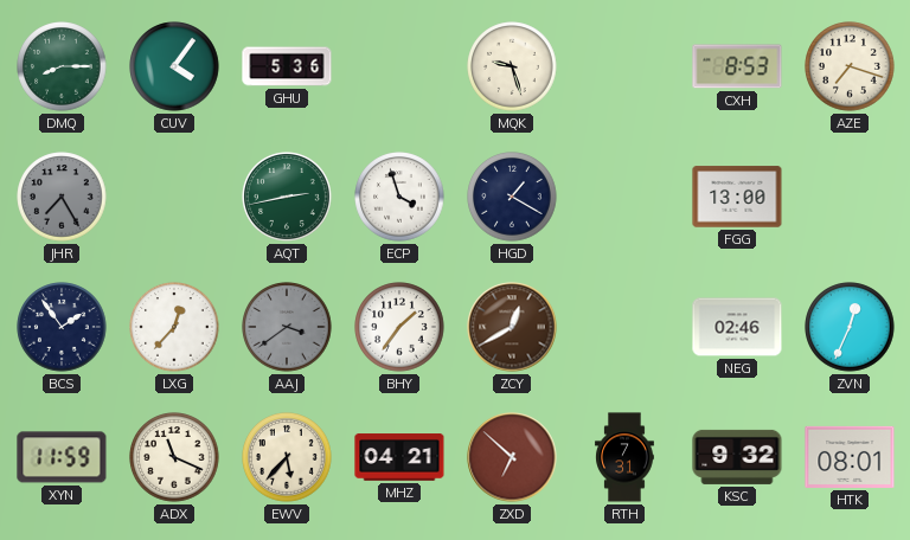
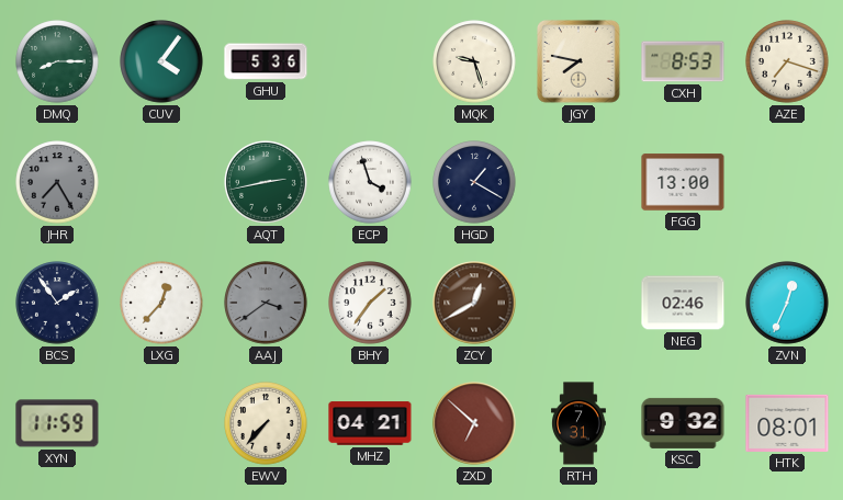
JGY: none -> 7:47 (580, 63)
ADX: 11:19 -> none (174, 457)
EWV: 5:37 -> 7:37 (266, 423)
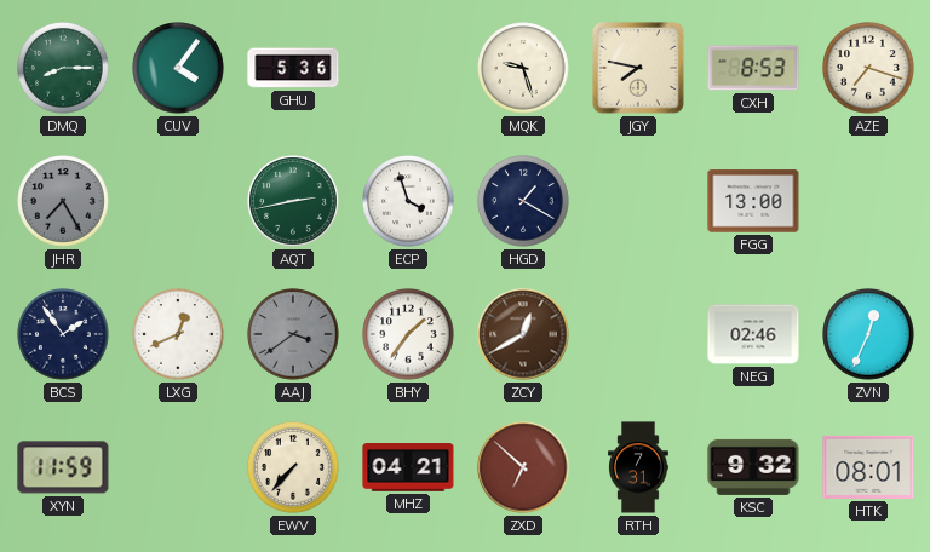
LXG: 12:37 -> 12:41 (178, 334)
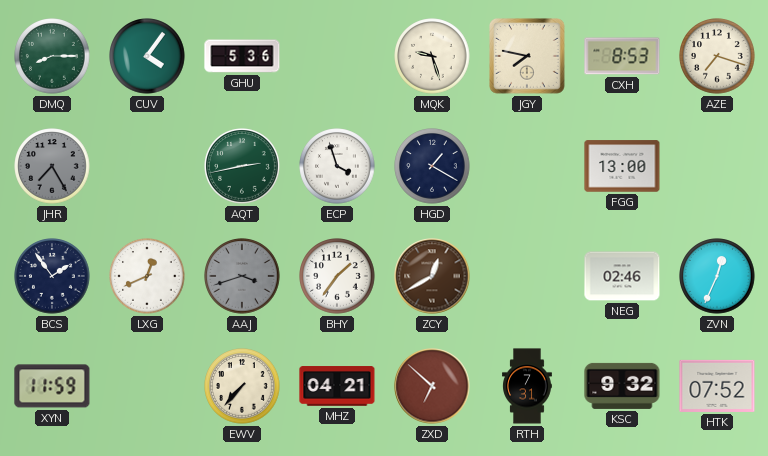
AAJ: 3:39 -> 3:42 (242, 276)
HTK: 08:01 -> 07:52 (717, 386)
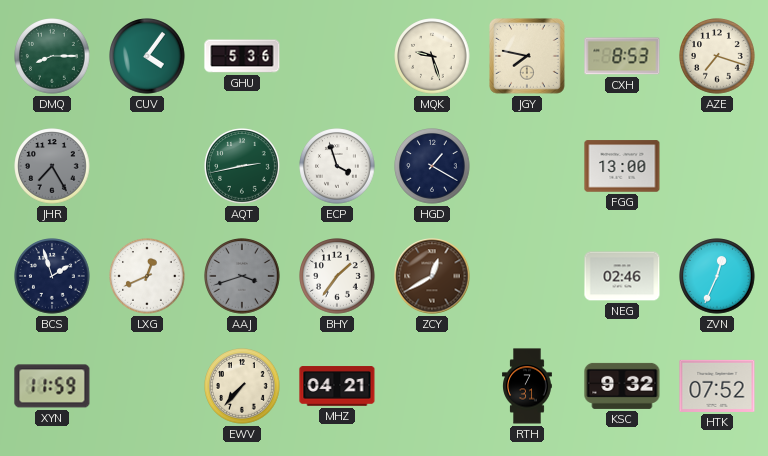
BCS: 1:54 -> 1:57 (52, 276)
ZXD: 6:52 -> none (432, 386)
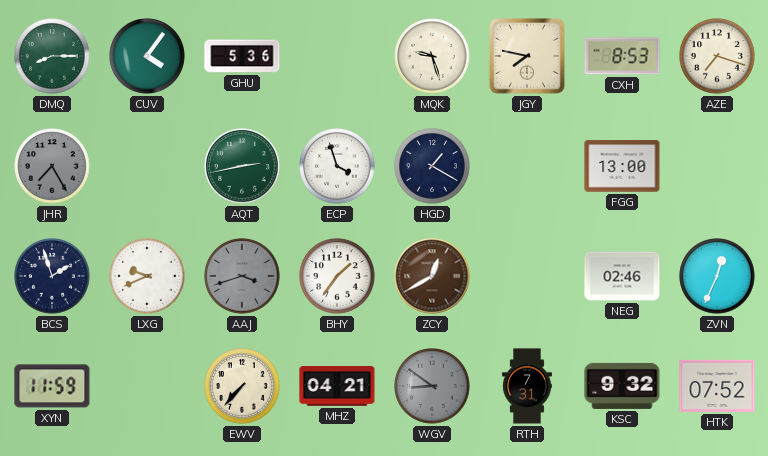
LXG: 12:41 -> 9:41 (147, 276)
WGV: none -> 8:51 (432, 386)
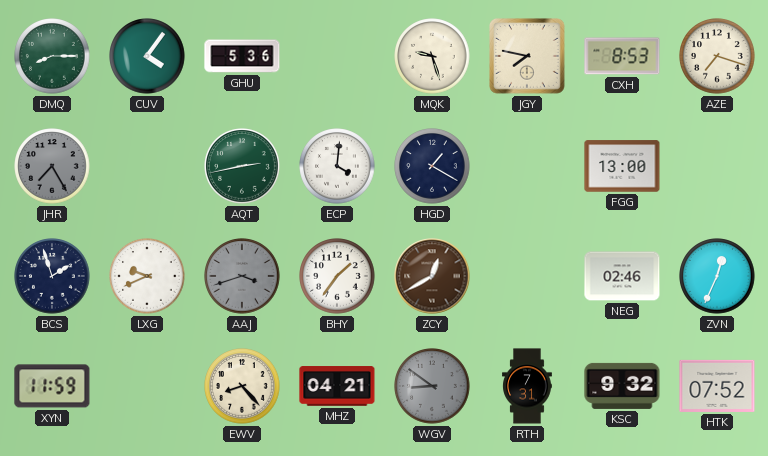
ECP: 3:57 -> 4:01 (337, 166)
EWV: 7:37 -> 8:23 (242, 386)
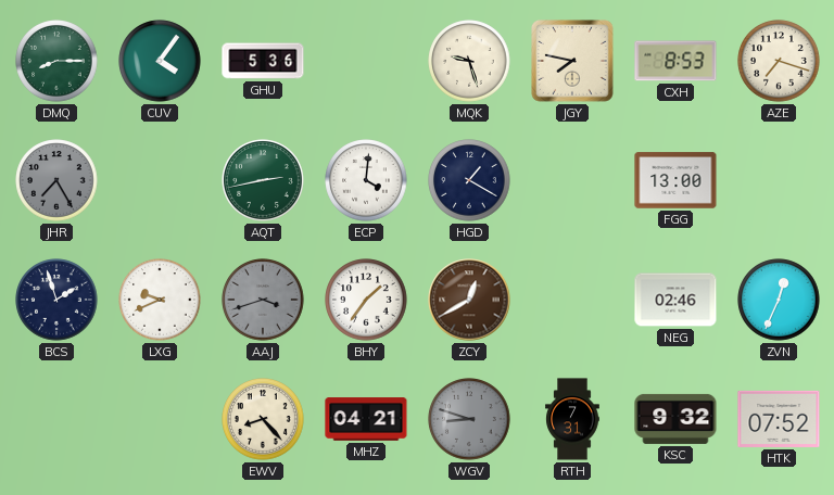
XYN: 11:59 -> none (52, 386)
WGV: 8:51 -> 8:48 (469, 419)
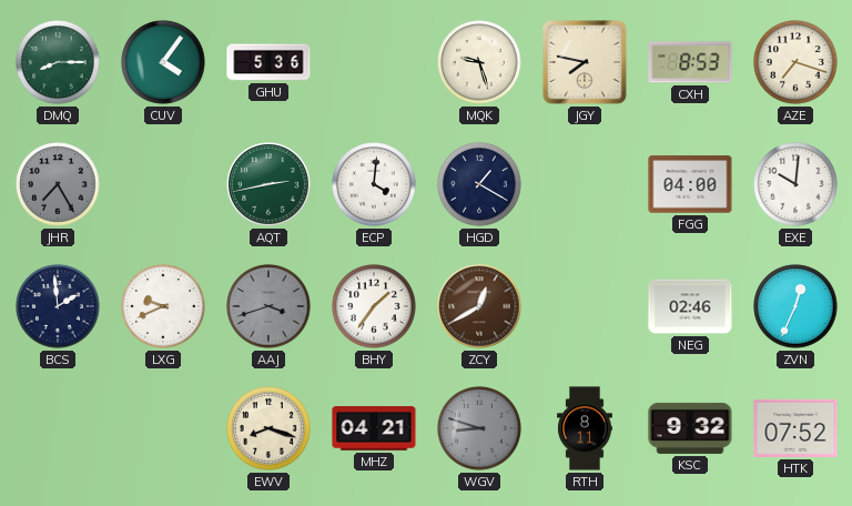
FGG: 13:00 -> 04:00 (690, 184)
EXE: none -> 10:01 (795, 184)
BCS: 1:57 -> 1:59 (58, 306)
EWV: 8:23 -> 8:18 (268, 428)
RTH: 7:31 -> 8:11 (585, 428)
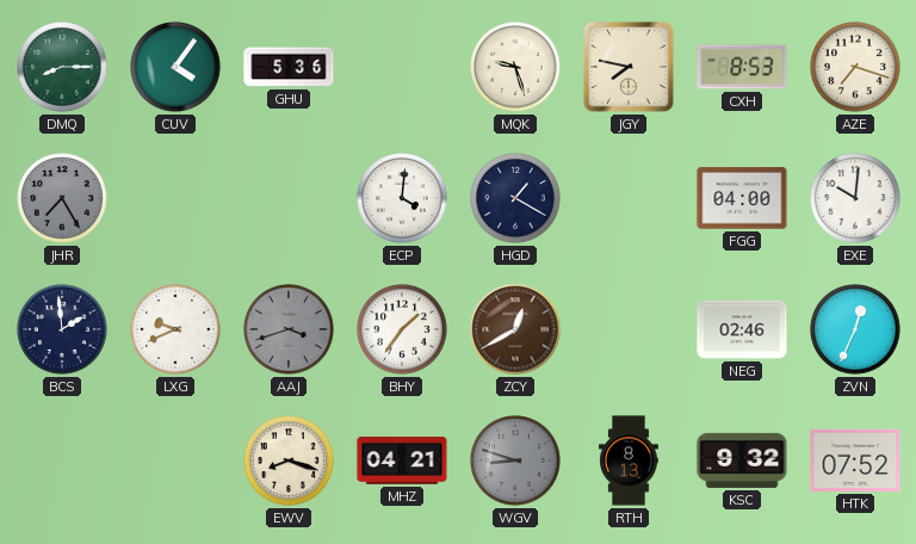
AQT: 2:43 -> none (268, 184)
RTH: 8:11 -> 8:13 (629, 460)
